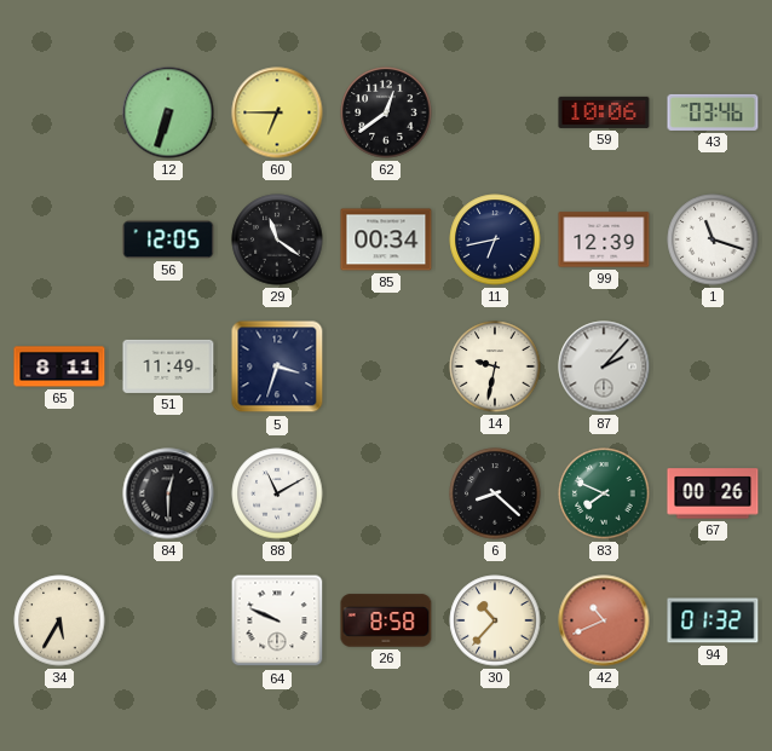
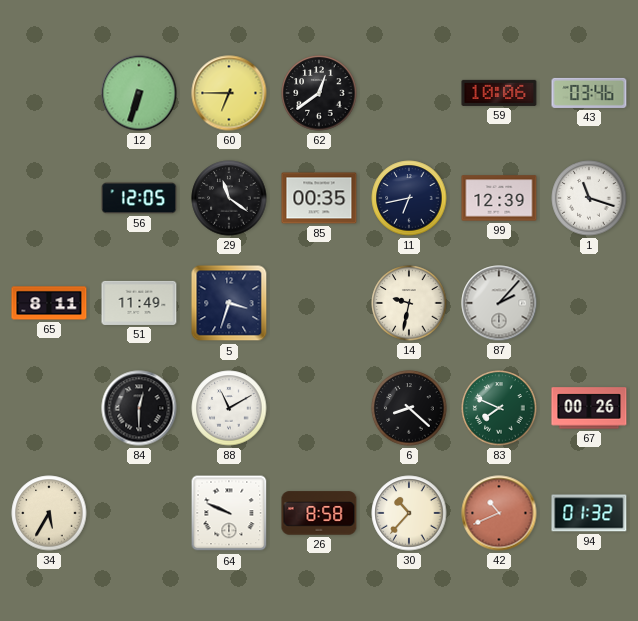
85: 00:34 -> 00:35 (319, 198)
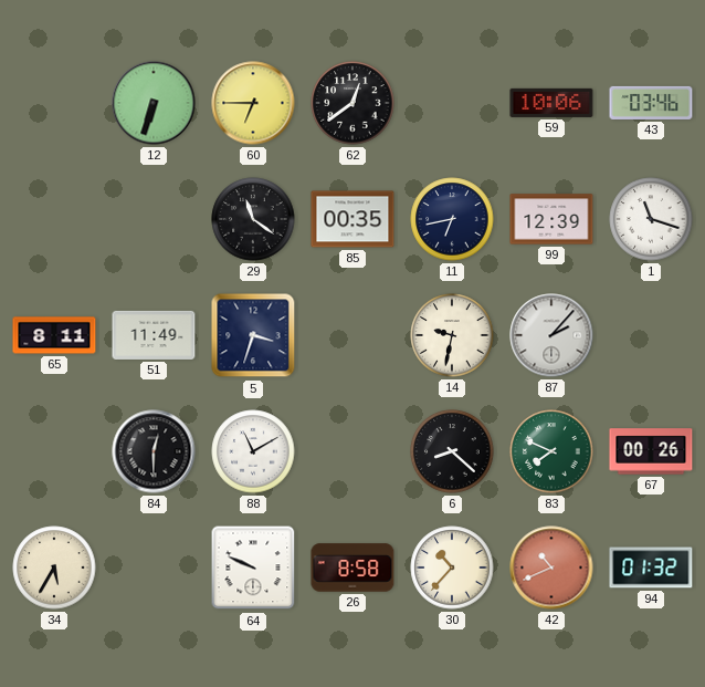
56: 12:05 -> none (139, 198)
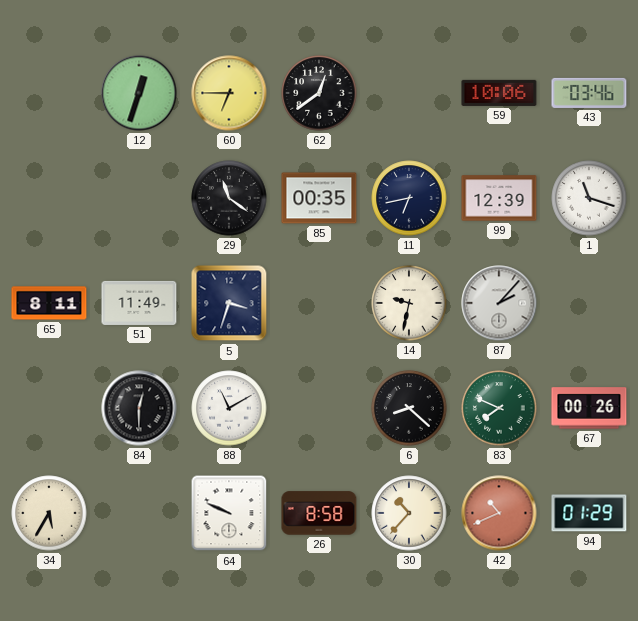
12: 6:33 -> 12:33 (139, 93)
94: 01:32 -> 01:29 (589, 513)
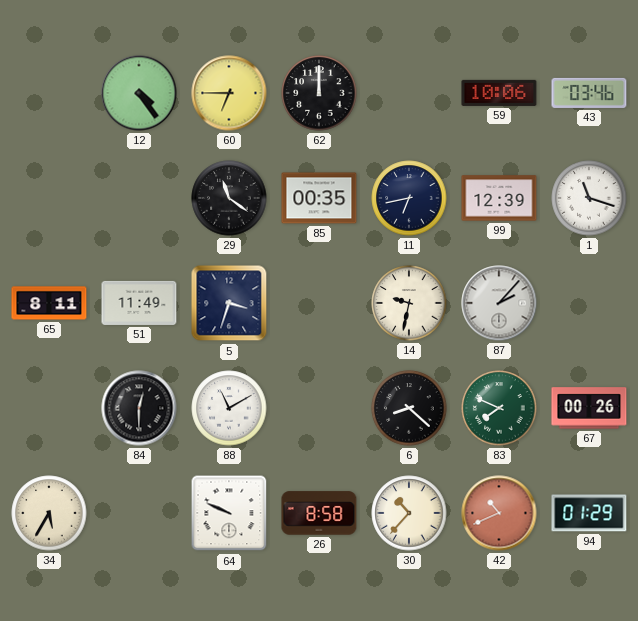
12: 12:33 -> 4:24 (139, 93)
62: 12:39 -> 12:00 (319, 93)
